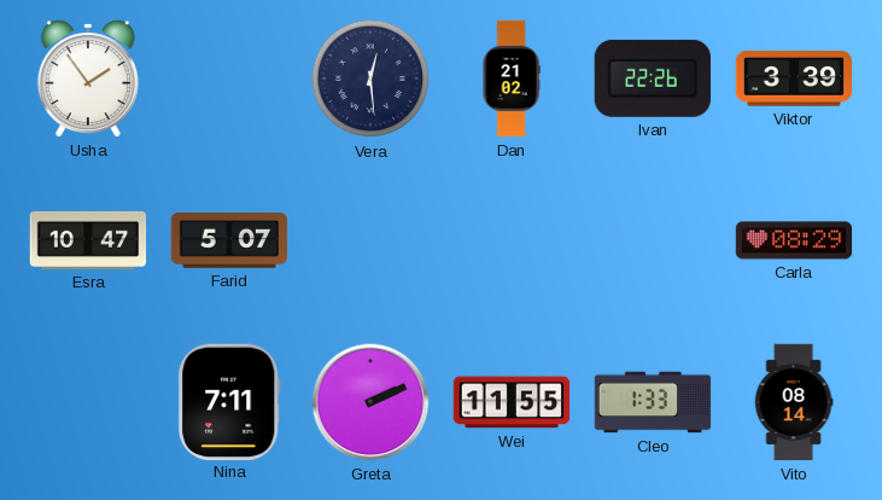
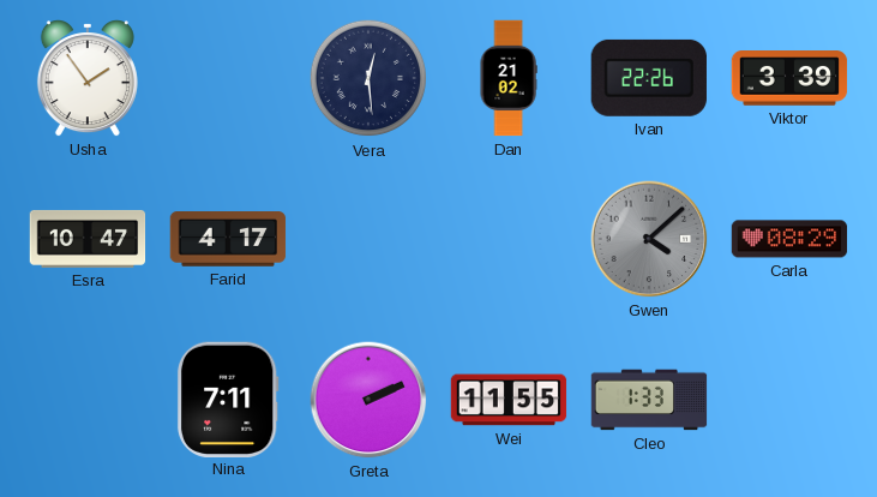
Farid: 5:07 -> 4:17 (228, 240)
Gwen: none -> 4:08 (649, 239)
Vito: 08:14 -> none (794, 402)
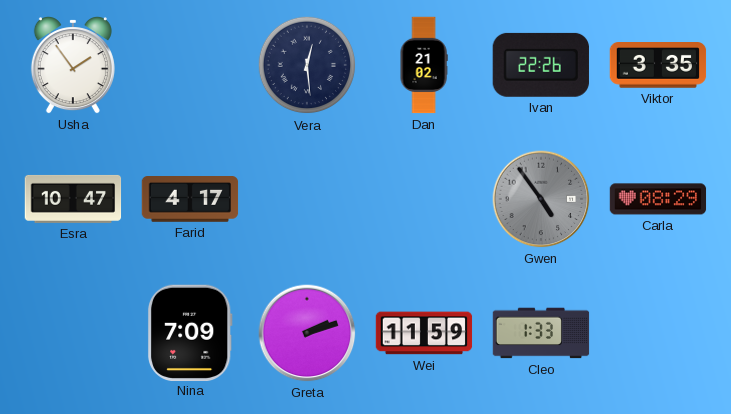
Viktor: 3:39 -> 3:35 (658, 65)
Gwen: 4:08 -> 4:54 (541, 199)
Nina: 7:11 -> 7:09 (190, 332)
Greta: 2:11 -> 2:12 (307, 333)
Wei: 11:55 -> 11:59 (424, 333)
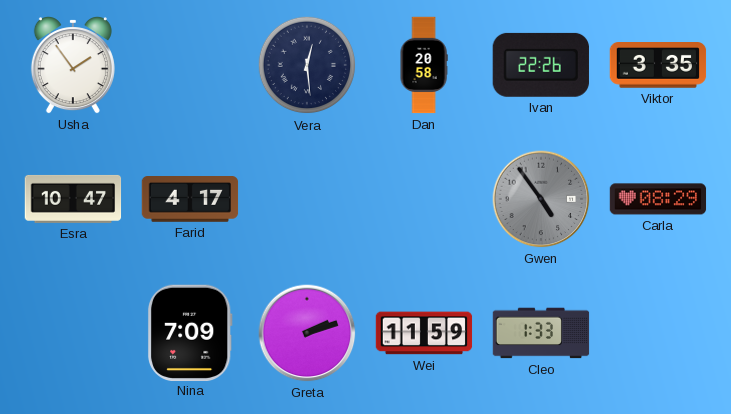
Dan: 21:02 -> 20:58 (424, 65)
